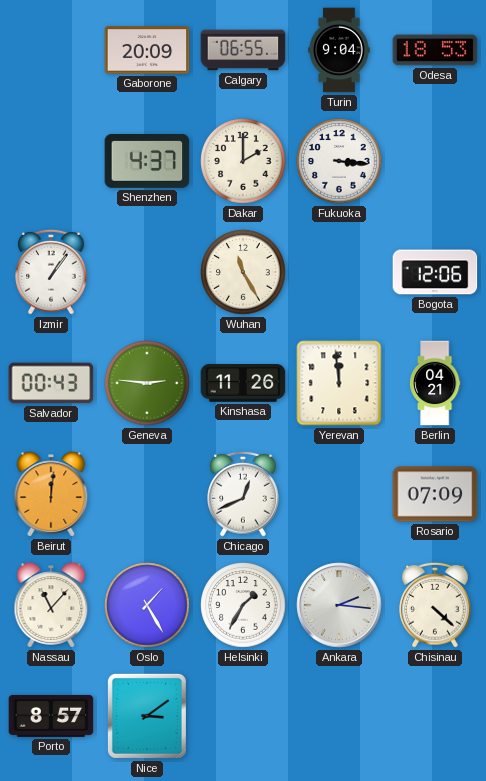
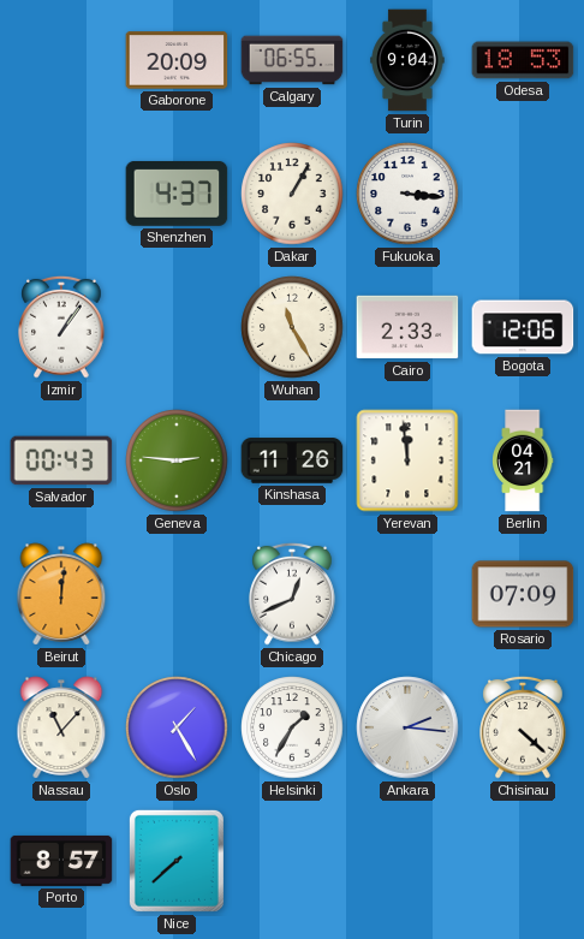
Dakar: 2:00 -> 1:05 (292, 194)
Cairo: none -> 2:33 (407, 327)
Nice: 3:09 -> 7:38 (177, 861)
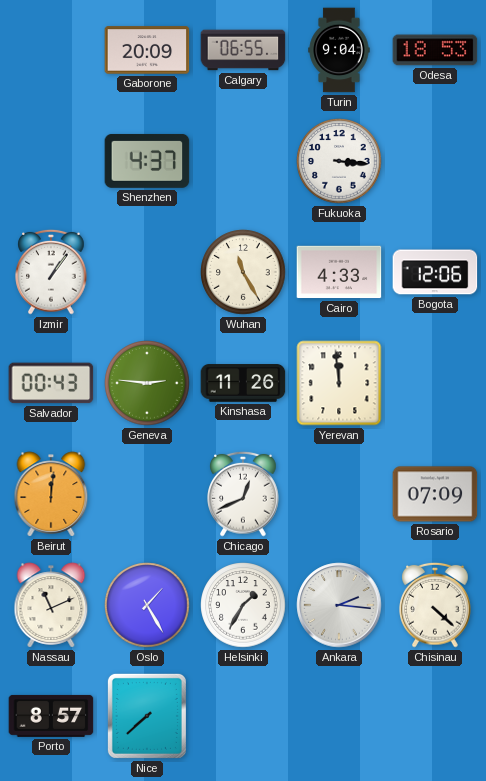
Dakar: 1:05 -> none (292, 194)
Cairo: 2:33 -> 4:33 (339, 272)
Berlin: 04:21 -> none (524, 460)
Nassau: 11:07 -> 11:11 (51, 605)
